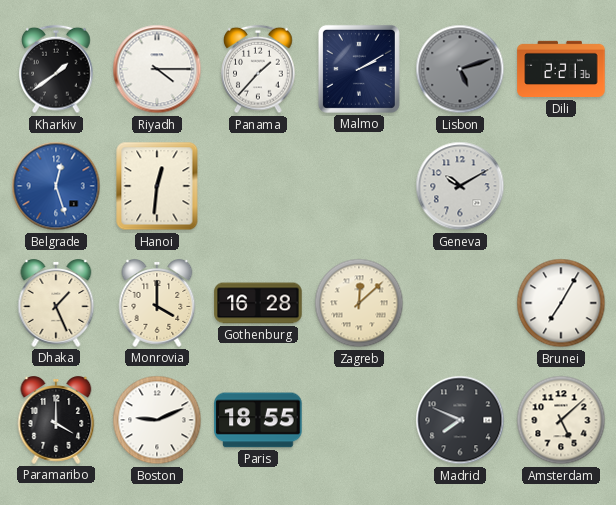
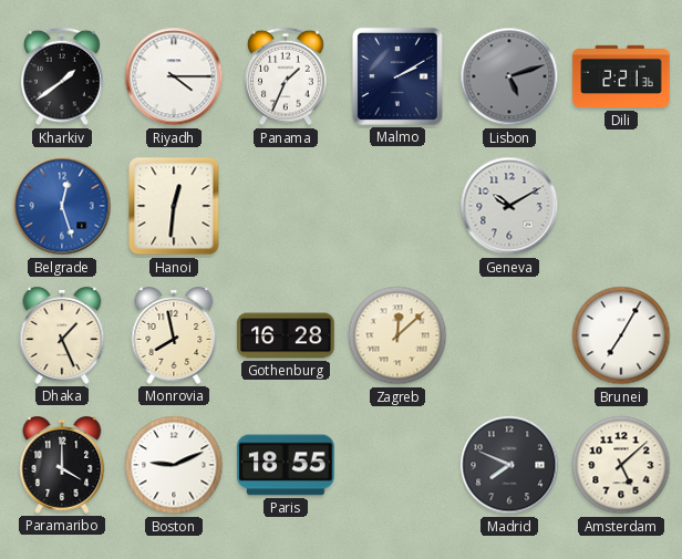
Panama: 1:37 -> 1:34 (286, 76)
Monrovia: 4:00 -> 7:58 (174, 337)
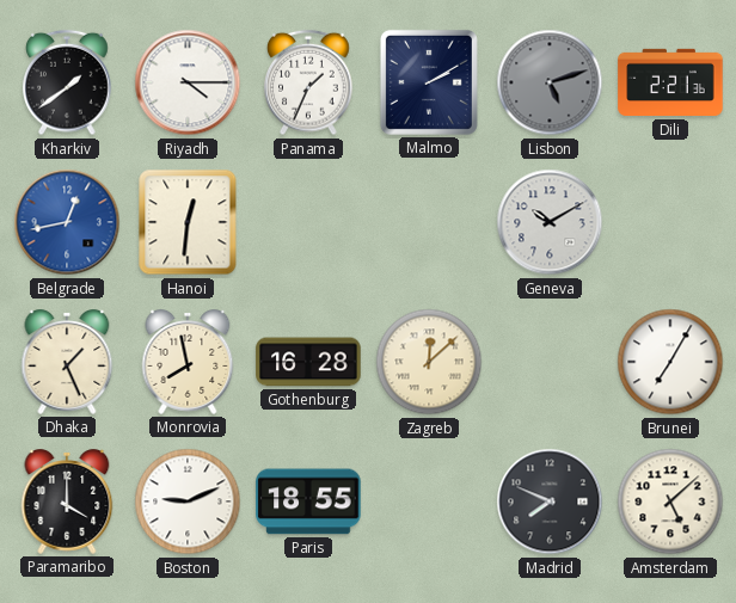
Belgrade: 12:27 -> 12:43 (67, 222)
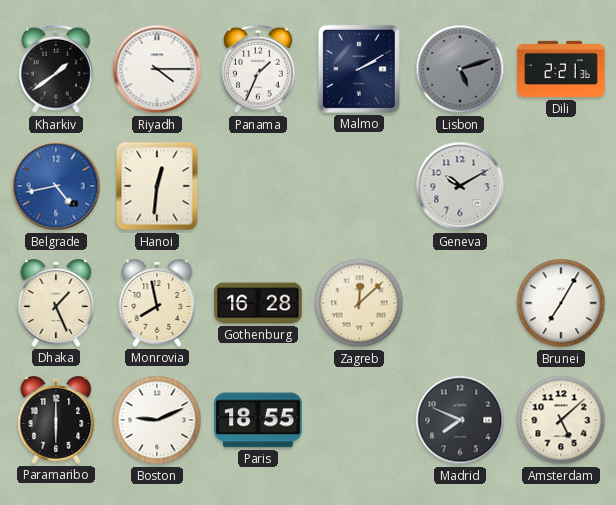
Belgrade: 12:43 -> 4:43 (56, 186)
Paramaribo: 4:00 -> 6:00 (56, 421)
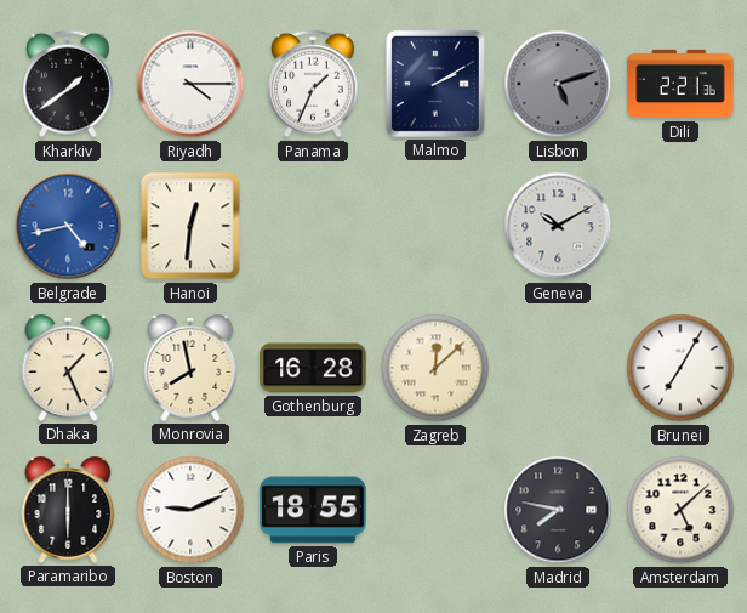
Madrid: 7:49 -> 7:47 (558, 510)
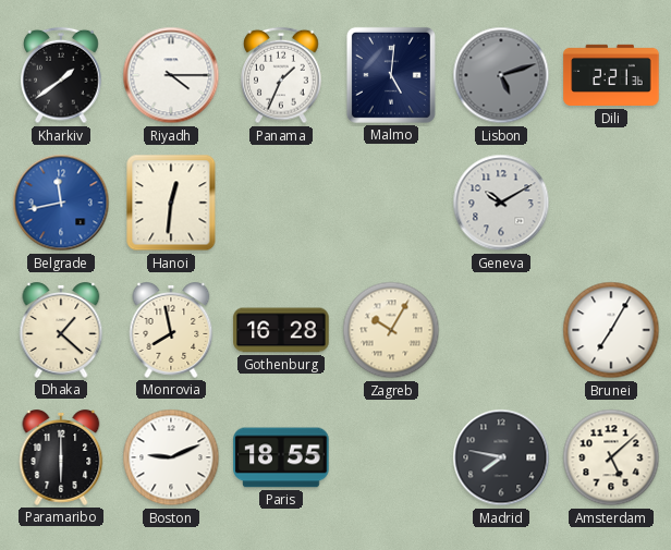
Malmo: 2:10 -> 5:01 (391, 75)
Belgrade: 4:43 -> 11:43 (61, 203)
Dhaka: 1:26 -> 1:22 (61, 331)
Zagreb: 12:08 -> 10:05 (391, 330)
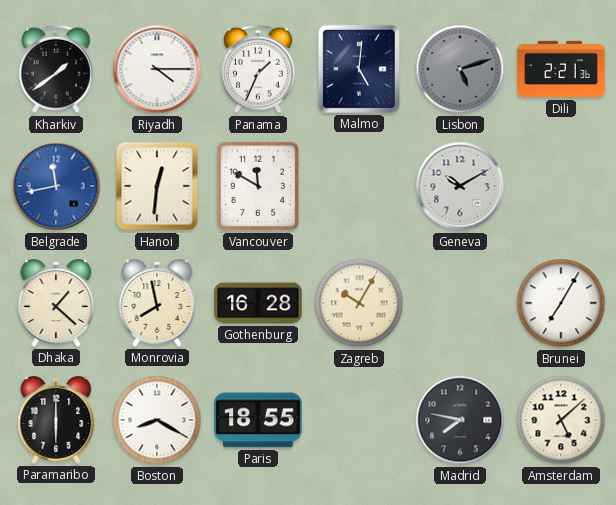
Vancouver: none -> 11:50 (258, 186)
Boston: 9:11 -> 8:20 (157, 420)
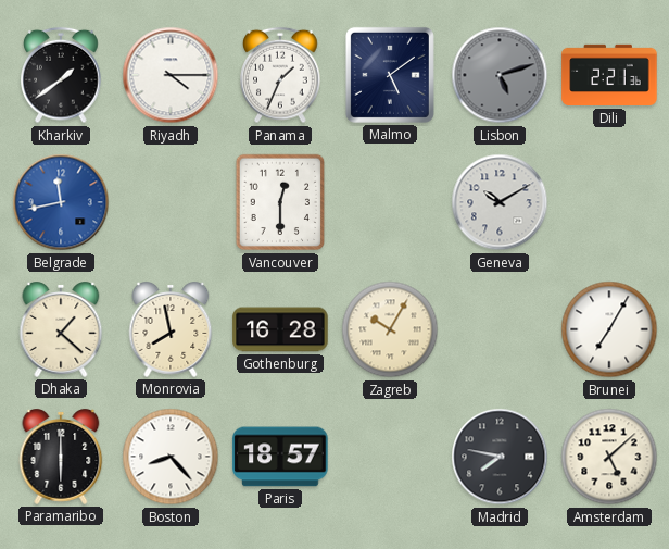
Malmo: 5:01 -> 5:09 (390, 75)
Hanoi: 12:31 -> none (157, 186)
Vancouver: 11:50 -> 12:30 (280, 202)
Boston: 8:20 -> 8:23 (171, 457)
Paris: 18:55 -> 18:57 (280, 457)
